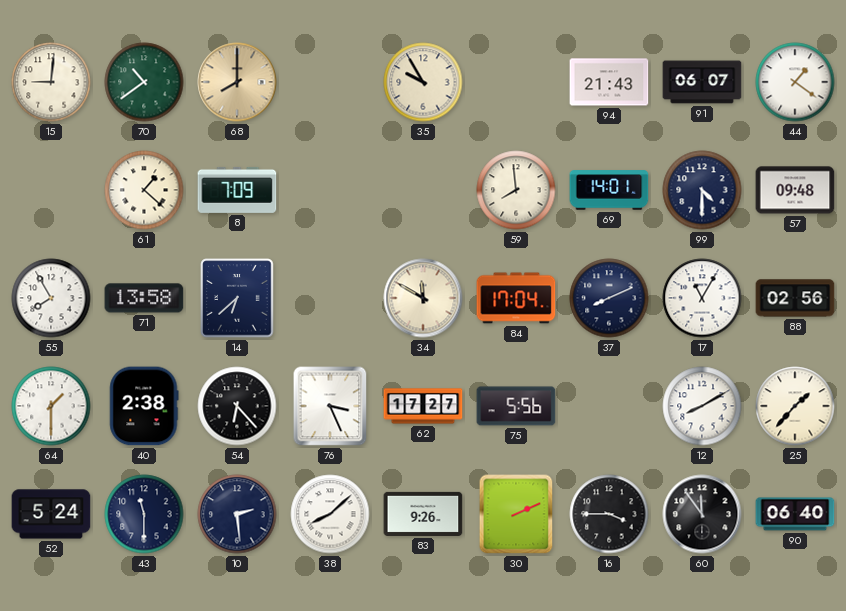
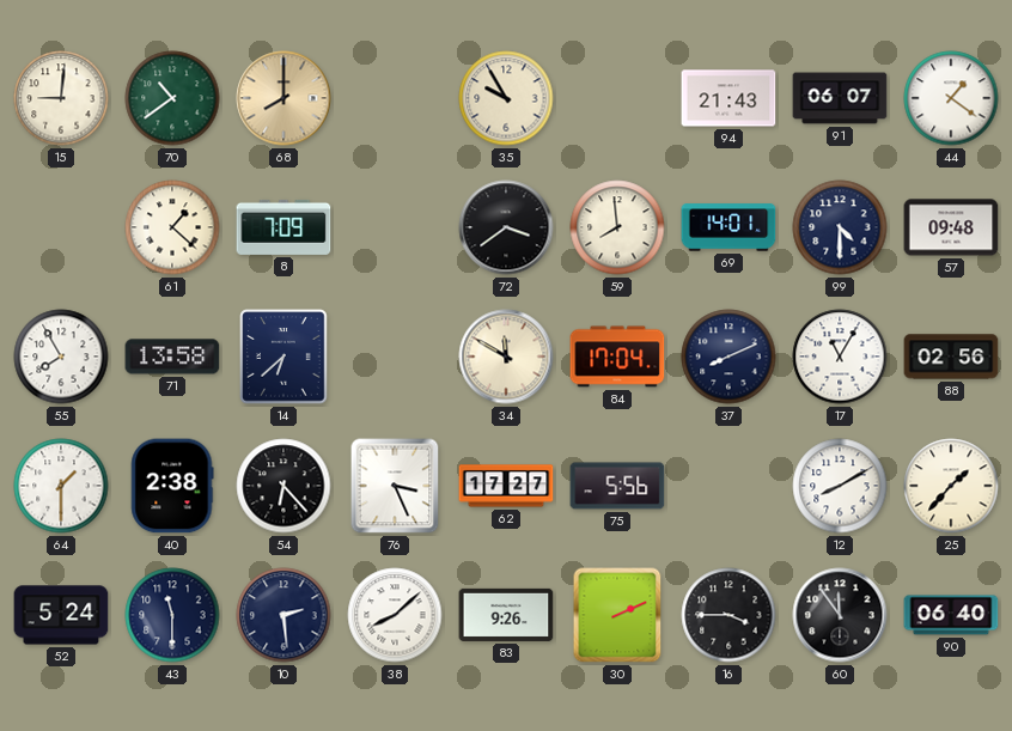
72: none -> 3:39 (506, 227)
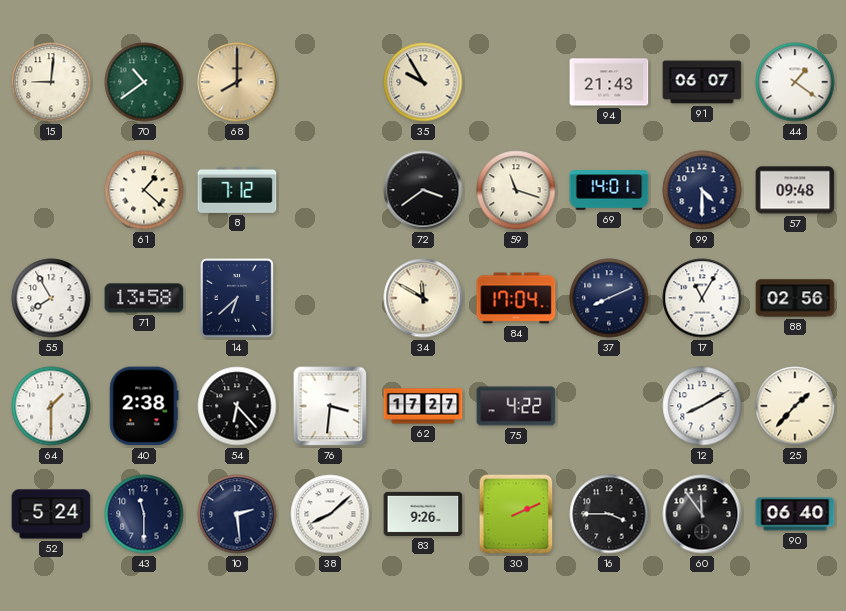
8: 7:09 -> 7:12 (237, 190)
59: 7:59 -> 11:18 (516, 190)
76: 3:26 -> 3:31 (330, 406)
75: 5:56 -> 4:22 (516, 406)
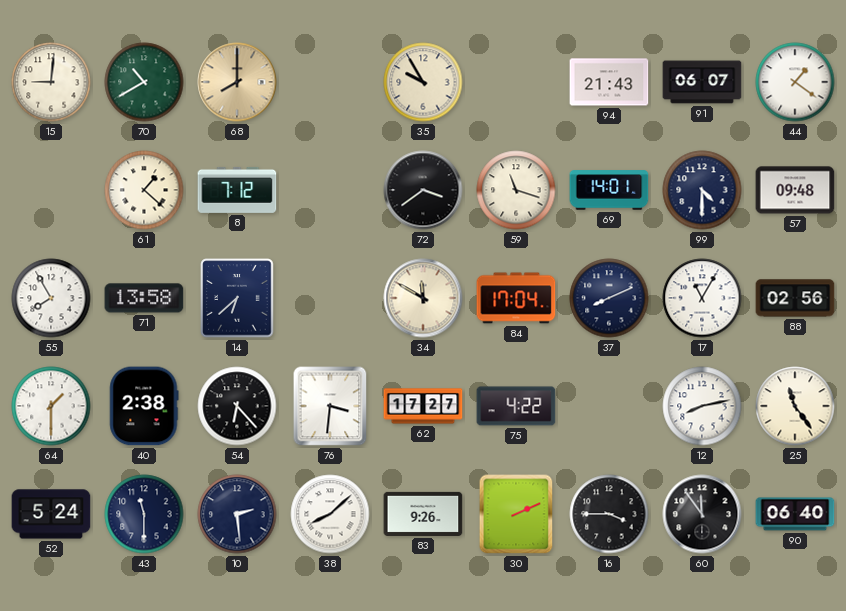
70: 10:39 -> 10:40 (144, 82)
12: 8:10 -> 8:13 (702, 406)
25: 1:37 -> 11:24 (795, 406)
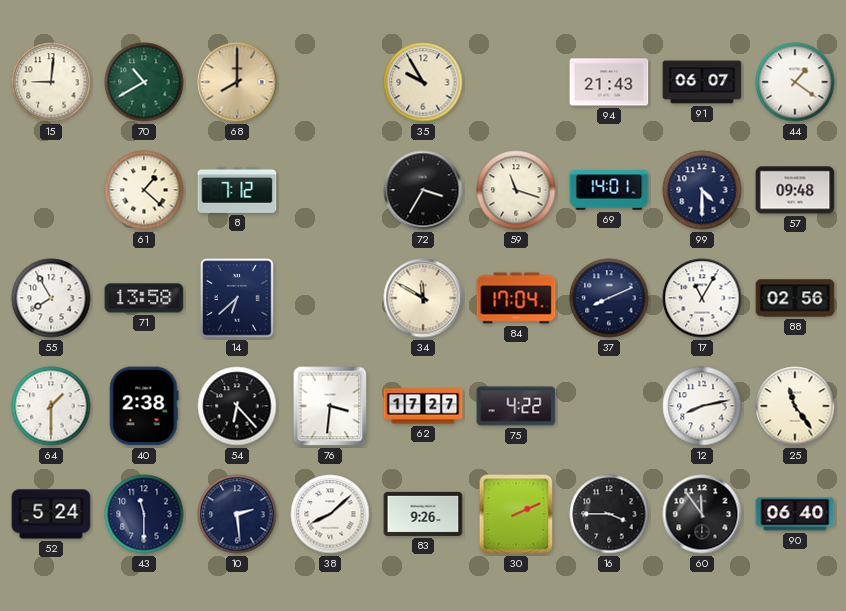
72: 3:39 -> 3:35 (423, 190)
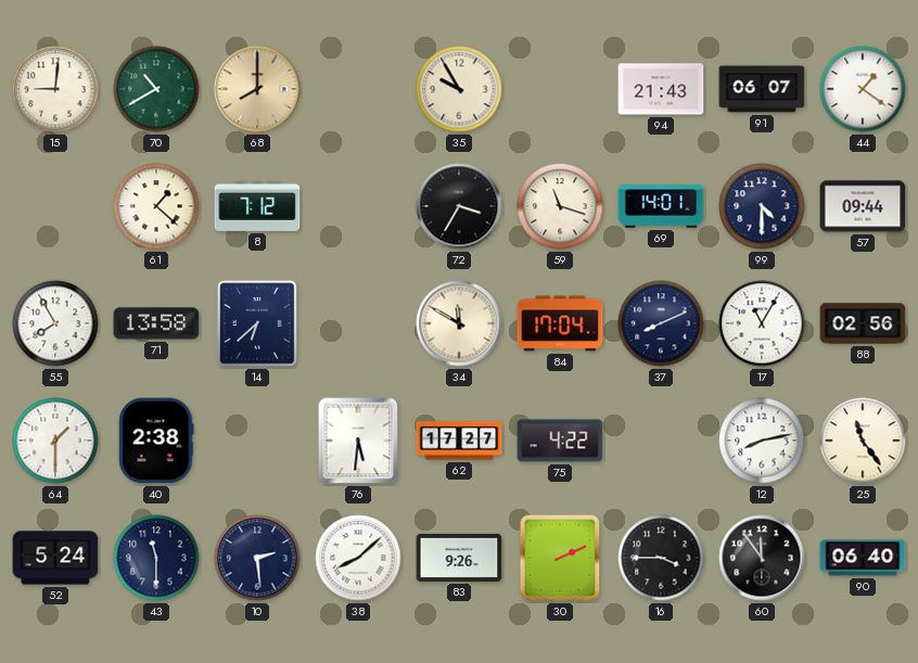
57: 09:48 -> 09:44 (863, 206)
54: 6:23 -> none (237, 406)
76: 3:31 -> 5:31 (358, 441)
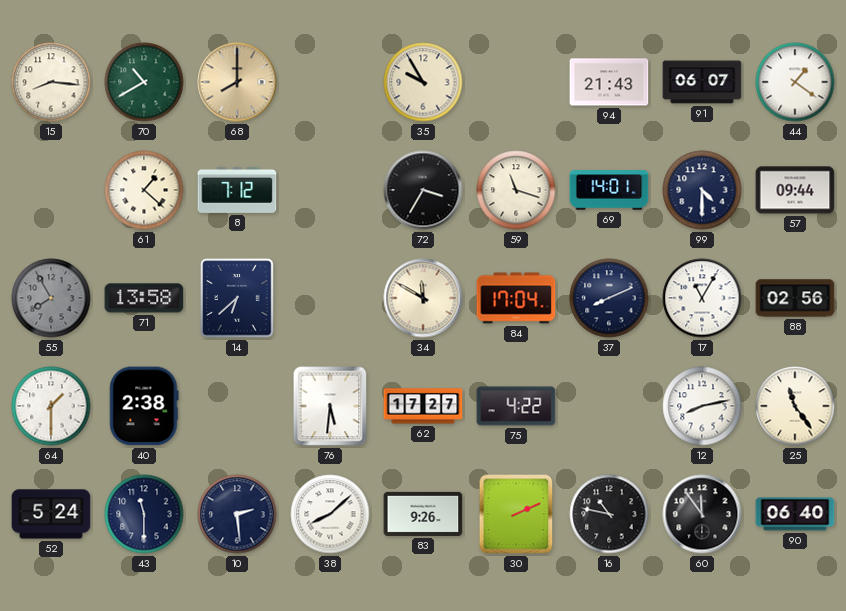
15: 9:01 -> 8:16 (51, 82)
55 dial: white -> grey (51, 298)
16: 3:45 -> 10:47 (609, 514)
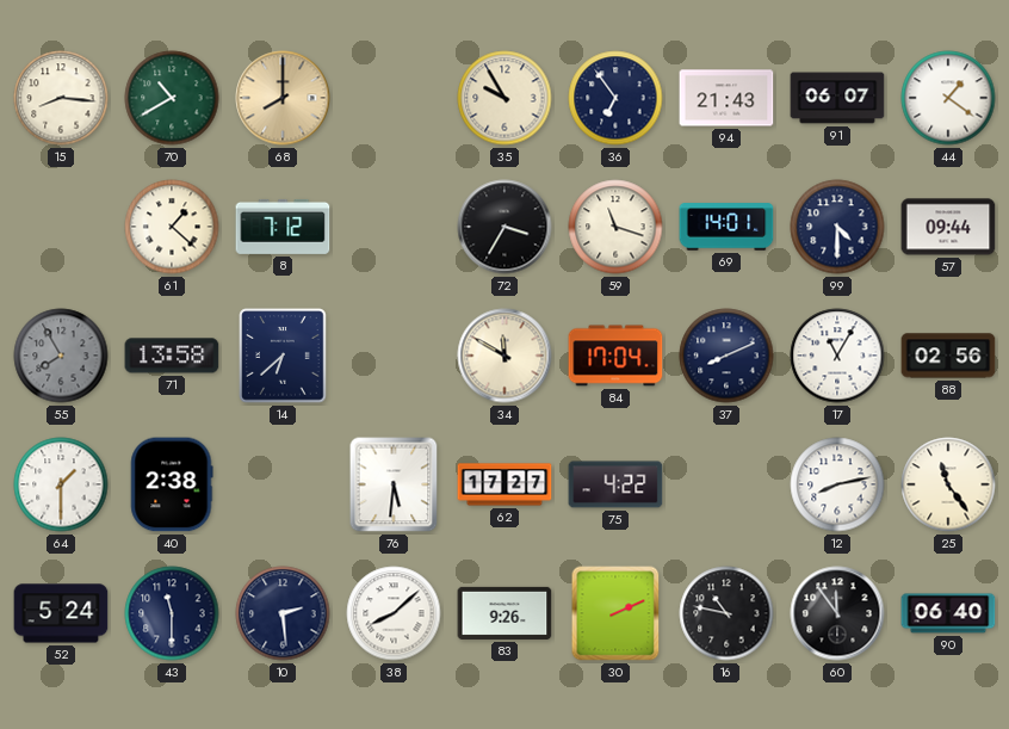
36: none -> 6:54 (615, 98)
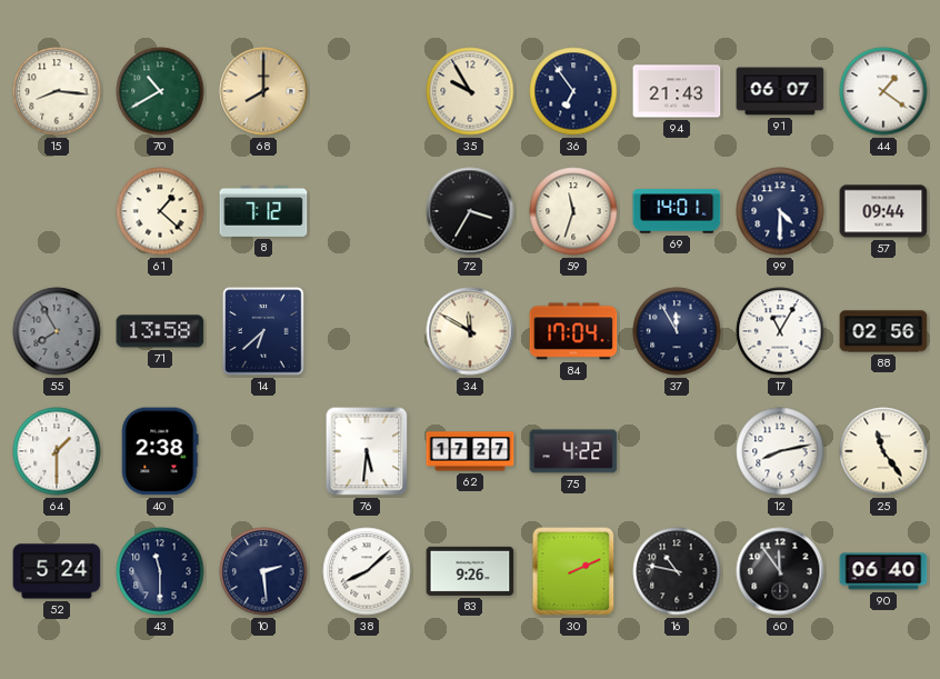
59: 11:18 -> 11:33 (573, 211)
37: 8:11 -> 11:55 (677, 331)
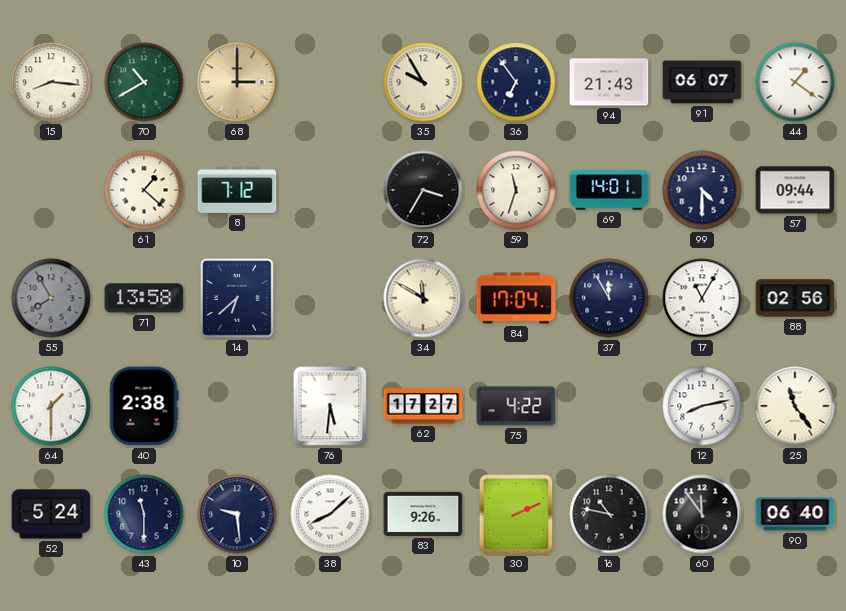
68: 8:00 -> 3:00 (237, 82)
10: 2:29 -> 9:29 (237, 514)
